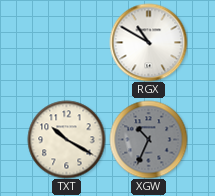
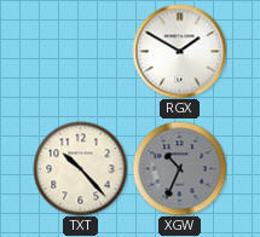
RGX: 10:50 -> 1:50 (179, 51)
TXT: 10:20 -> 10:23 (80, 168)
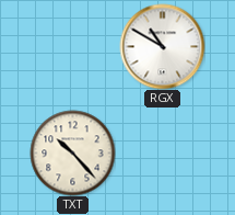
RGX: 1:50 -> 10:50 (162, 46)
XGW: 10:34 -> none (179, 168)
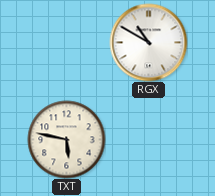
TXT: 10:23 -> 5:47 (66, 139)
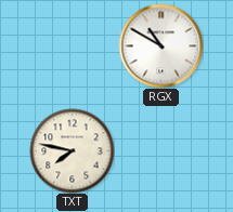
TXT: 5:47 -> 7:47 (72, 150)
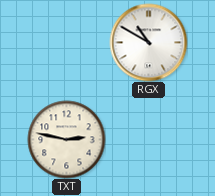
TXT: 7:47 -> 2:47 (66, 139)
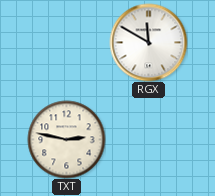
RGX: 10:50 -> 11:50 (148, 42)
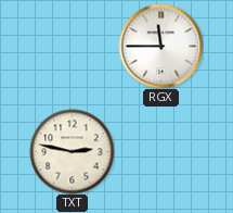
RGX: 11:50 -> 11:45 (160, 46)
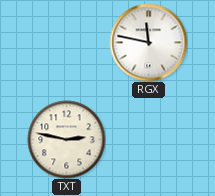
RGX: 11:45 -> 11:47 (148, 42)
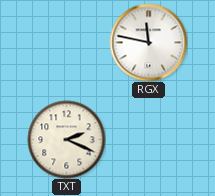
TXT: 2:47 -> 2:19 (66, 139)
